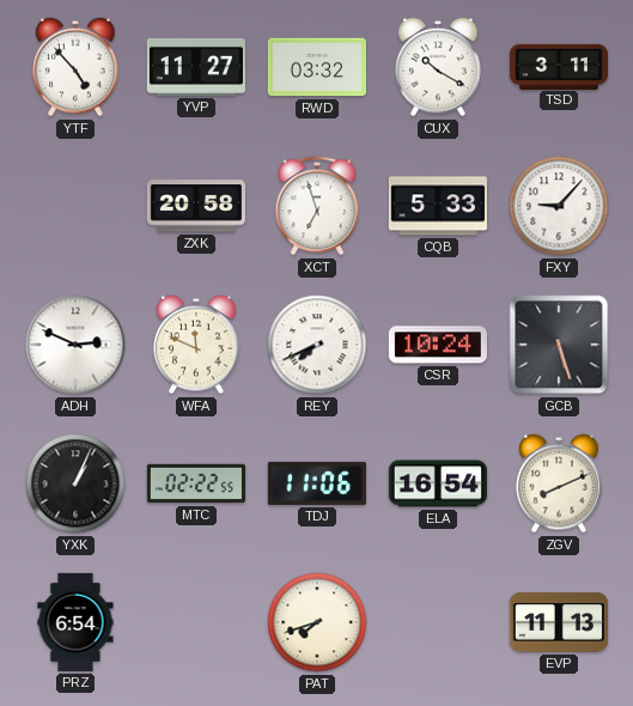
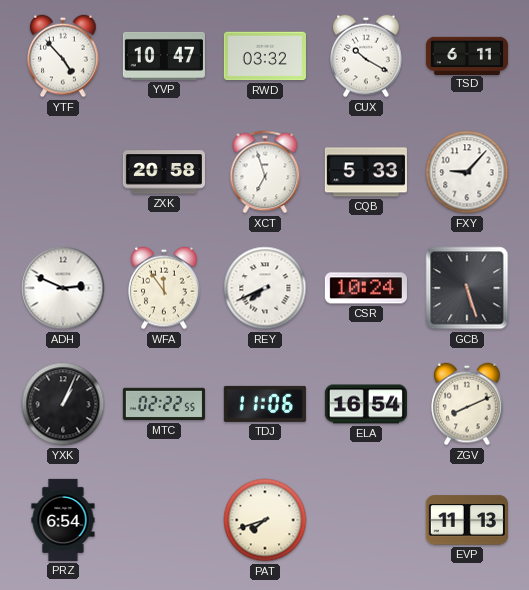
YVP: 11:27 -> 10:47 (164, 56)
TSD: 3:11 -> 6:11 (467, 55)
WFA: 11:49 -> 11:54 (164, 288)
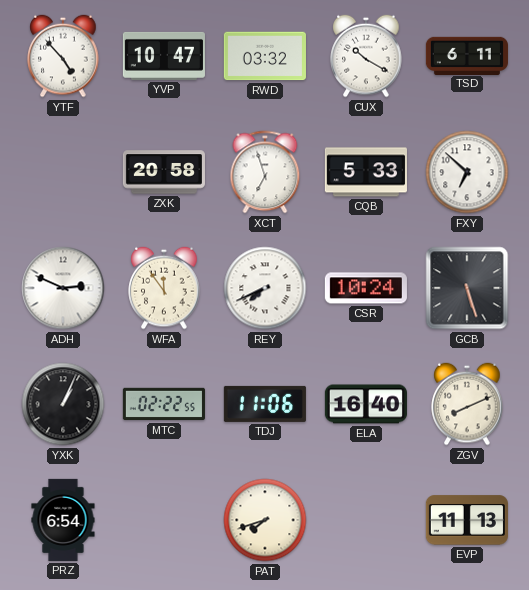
FXY: 9:07 -> 6:52 (467, 172)
ELA: 16:54 -> 16:40 (366, 404)
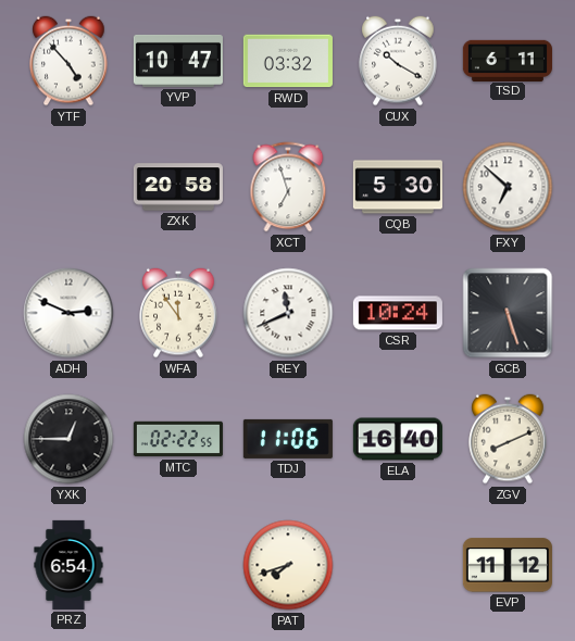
CQB: 5:33 -> 5:30 (398, 187)
REY: 7:41 -> 11:41 (288, 313)
YXK: 1:04 -> 12:45 (68, 439)
EVP: 11:13 -> 11:12 (508, 565)
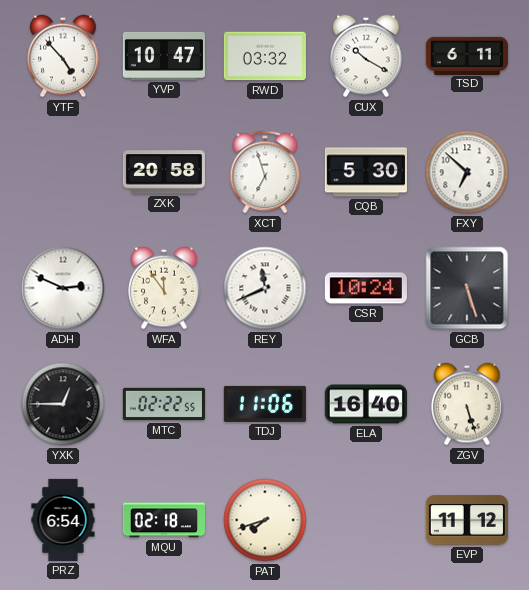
ZGV: 8:11 -> 5:27 (467, 404)
MQU: none -> 02:18 (164, 520)
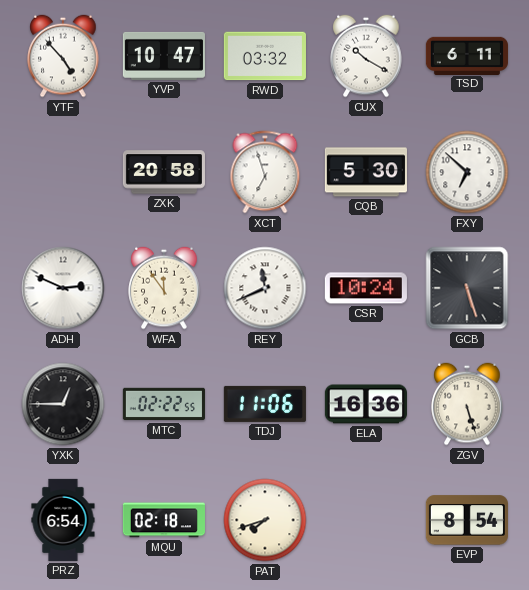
ELA: 16:40 -> 16:36 (366, 404)
EVP: 11:12 -> 8:54 (467, 520)
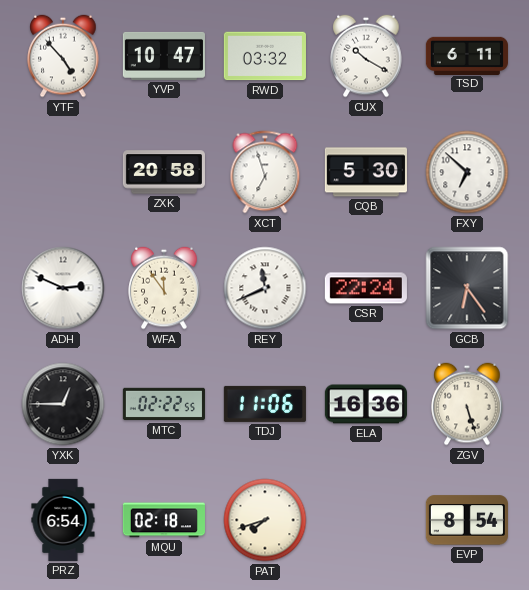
CSR: 10:24 -> 22:24 (366, 288)
GCB: 5:27 -> 6:24 (467, 288)
